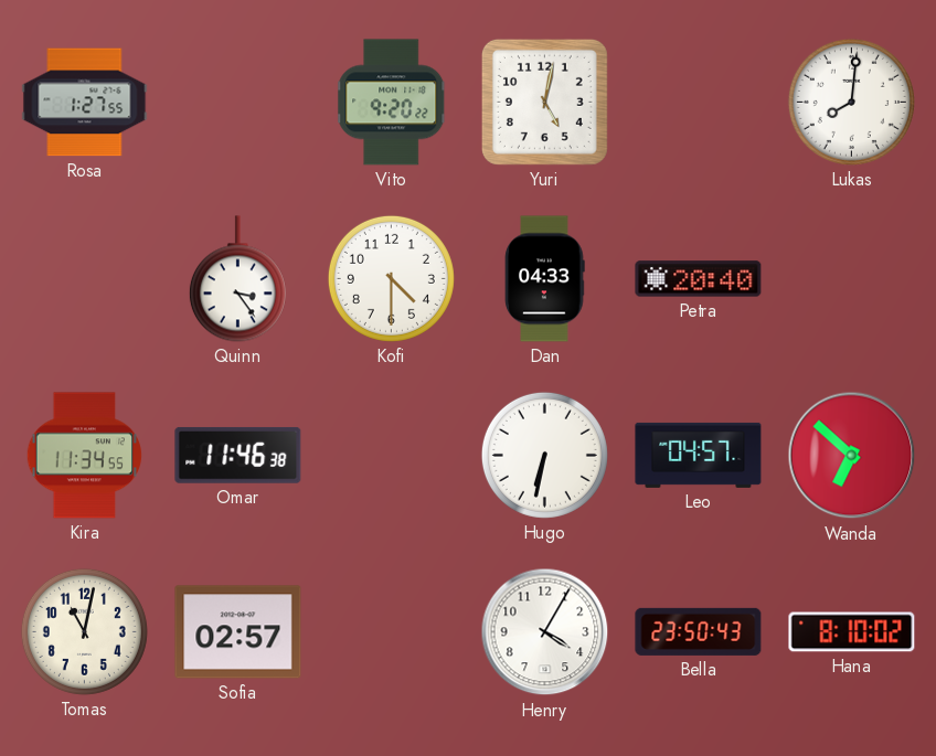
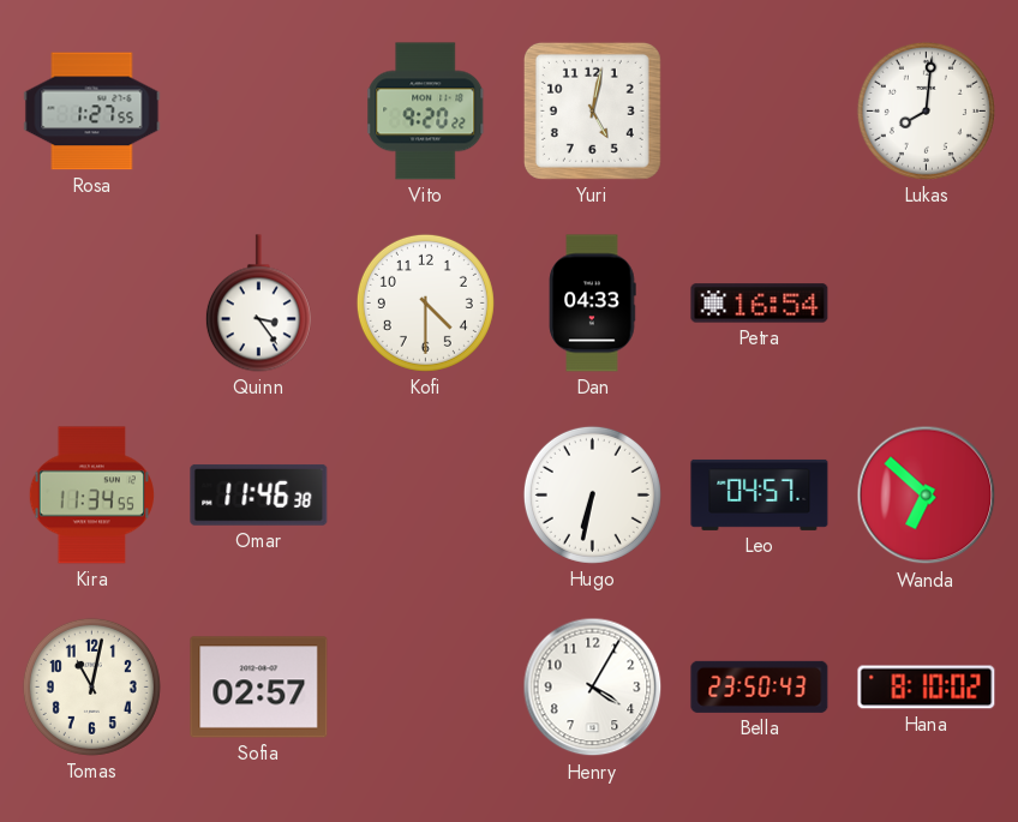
Petra: 20:40 -> 16:54 (760, 304)
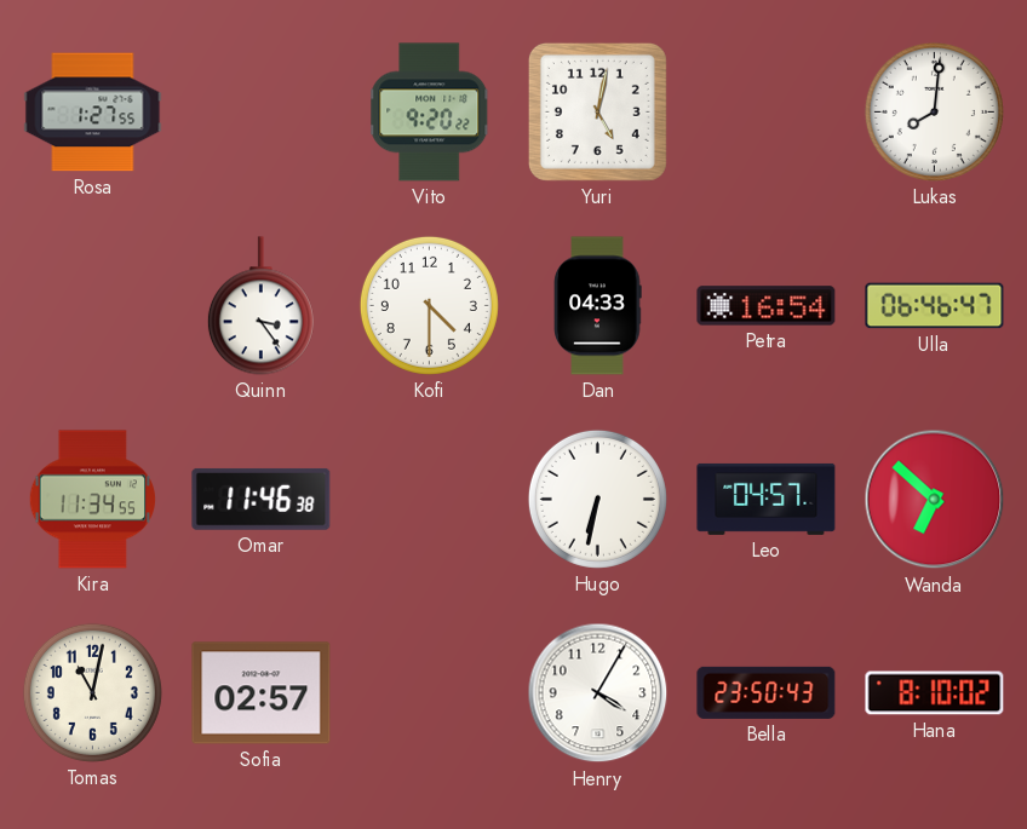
Ulla: none -> 06:46 (935, 306)
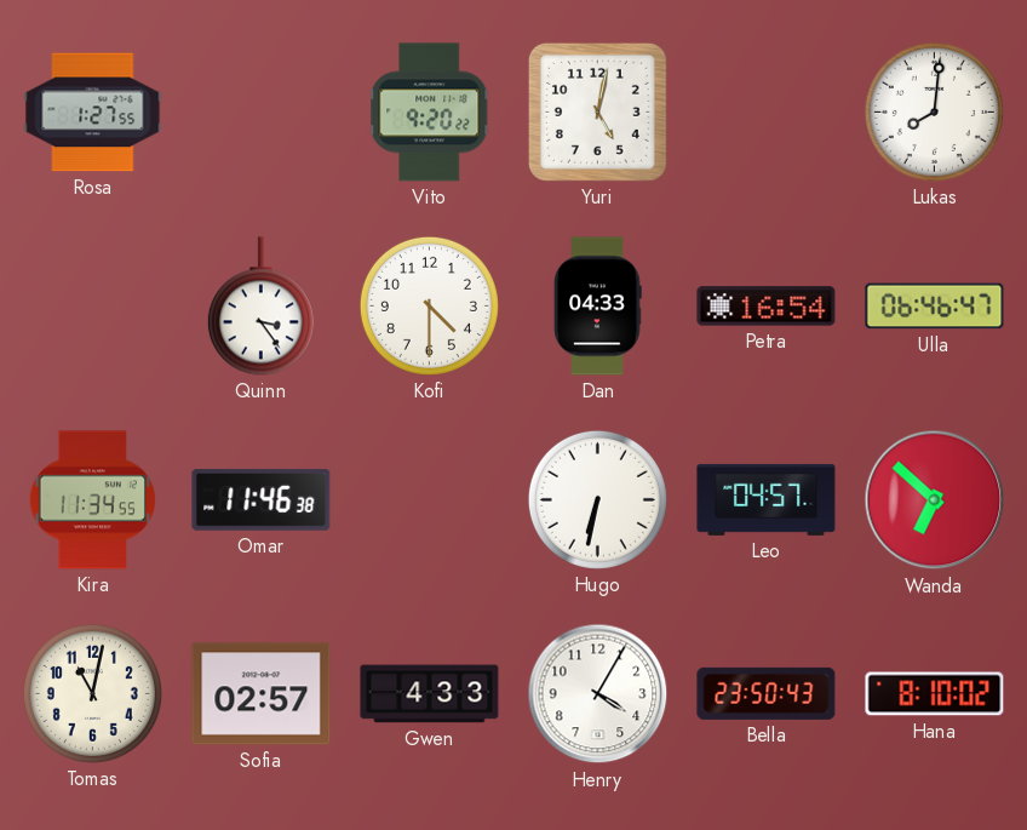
Gwen: none -> 4:33 (430, 694)
